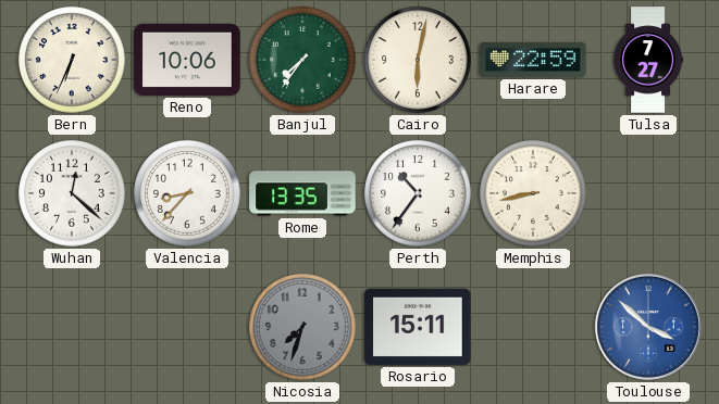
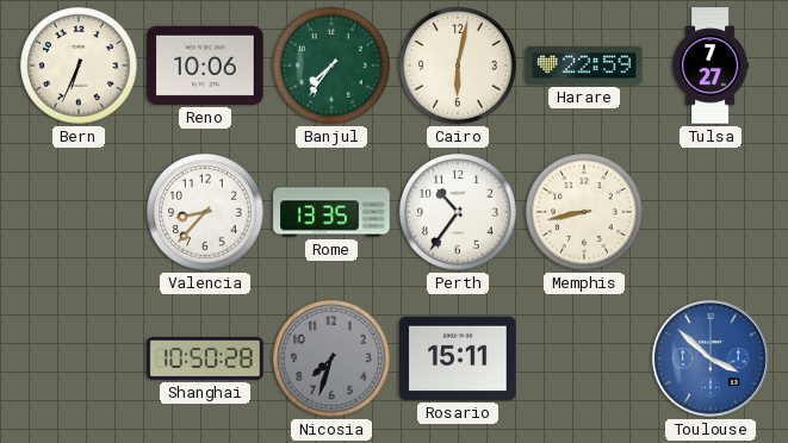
Wuhan: 12:22 -> none (72, 193)
Shanghai: none -> 10:50 (205, 360)
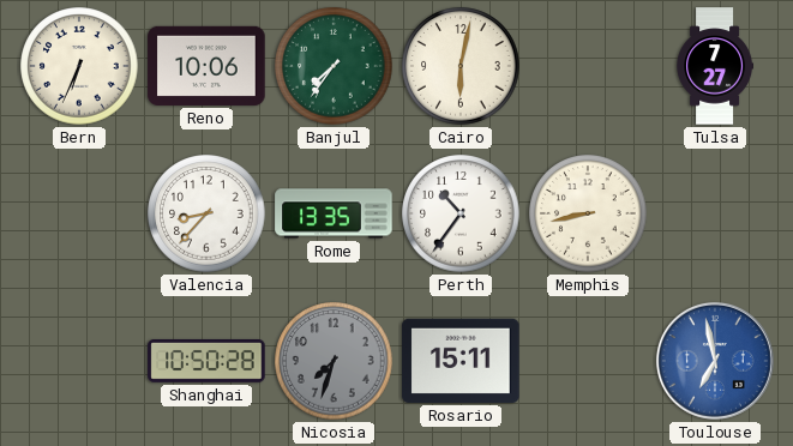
Harare: 22:59 -> none (584, 65)
Toulouse: 3:52 -> 6:58 (715, 361)
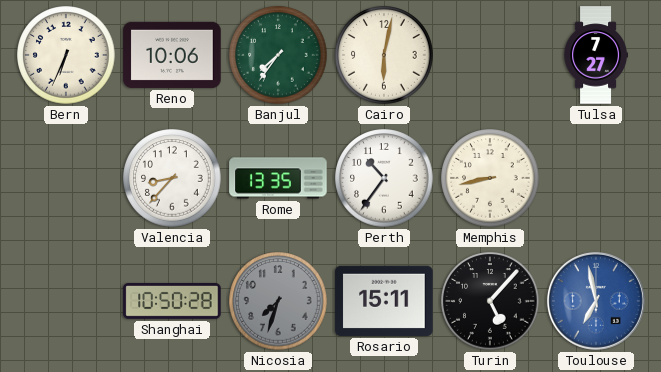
Turin: none -> 5:07 (490, 301)
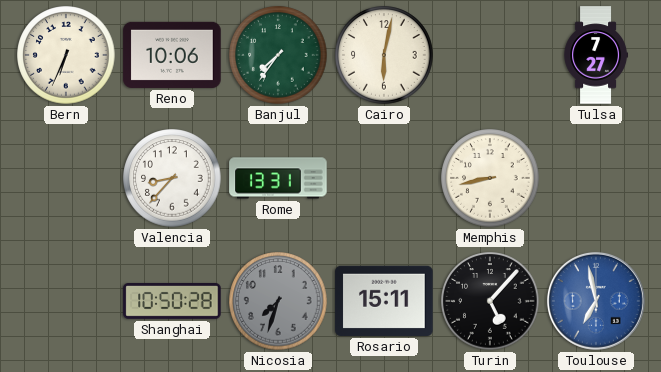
Rome: 13:35 -> 13:31 (278, 178)
Perth: 10:36 -> none (384, 178)
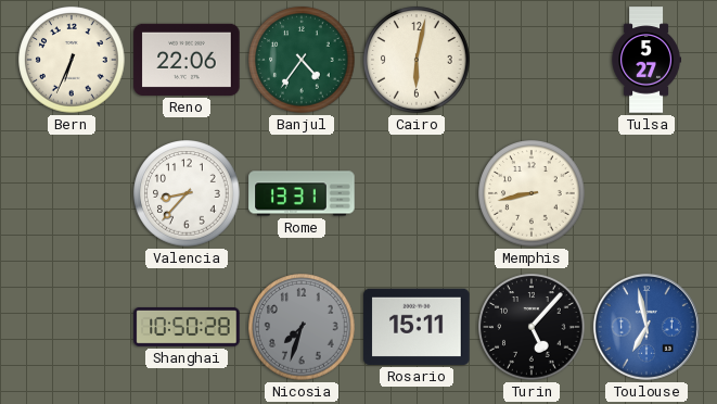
Reno: 10:06 -> 22:06 (187, 60)
Banjul: 7:36 -> 4:36 (302, 60)
Tulsa: 7:27 -> 5:27 (645, 60)
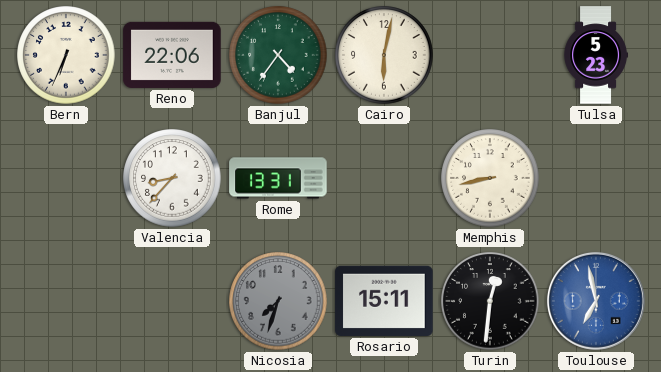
Tulsa: 5:27 -> 5:23 (595, 55)
Shanghai: 10:50 -> none (187, 328)
Turin: 5:07 -> 12:31 (490, 301)
